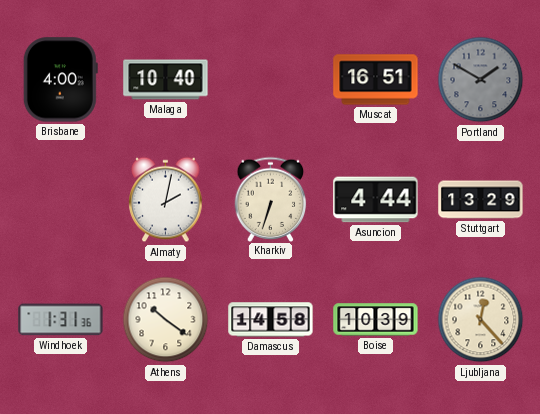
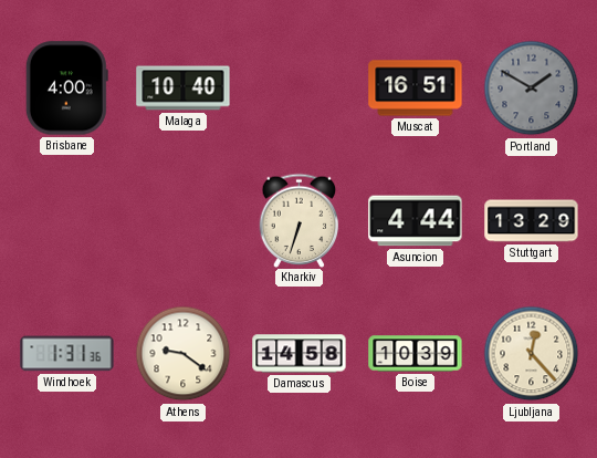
Almaty: 2:02 -> none (166, 200)
Athens: 10:21 -> 9:21 (184, 354)
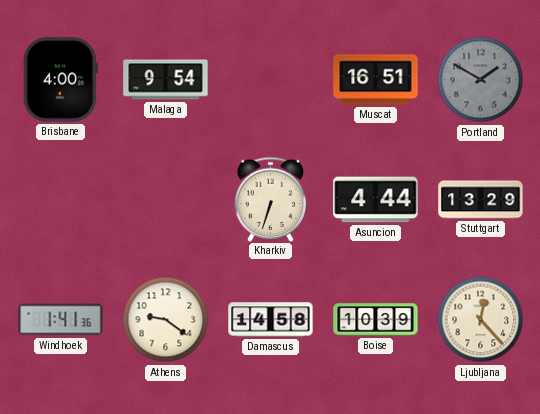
Malaga: 10:40 -> 9:54 (166, 80)
Windhoek: 1:31 -> 1:41 (61, 320)
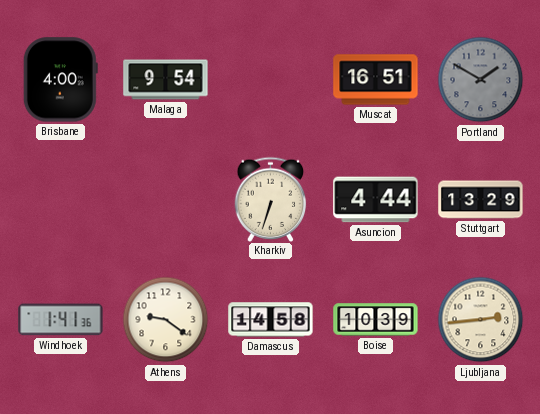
Ljubljana: 12:23 -> 2:44 (481, 320)
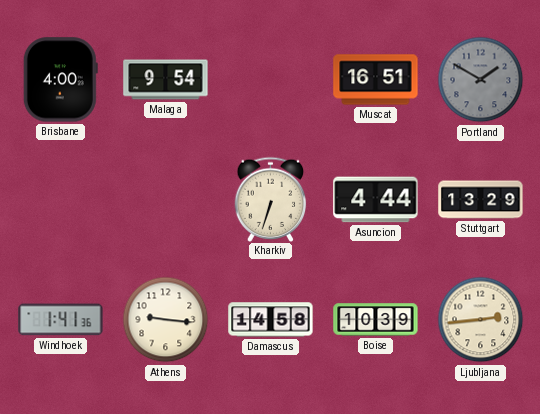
Athens: 9:21 -> 9:16 (166, 320)
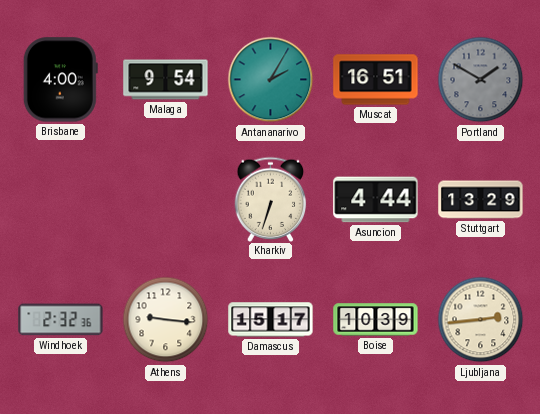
Antananarivo: none -> 2:05 (271, 80)
Windhoek: 1:41 -> 2:32 (61, 320)
Damascus: 14:58 -> 15:17 (271, 320)
